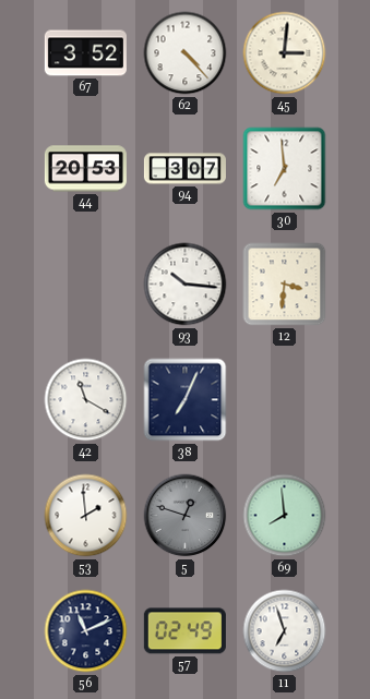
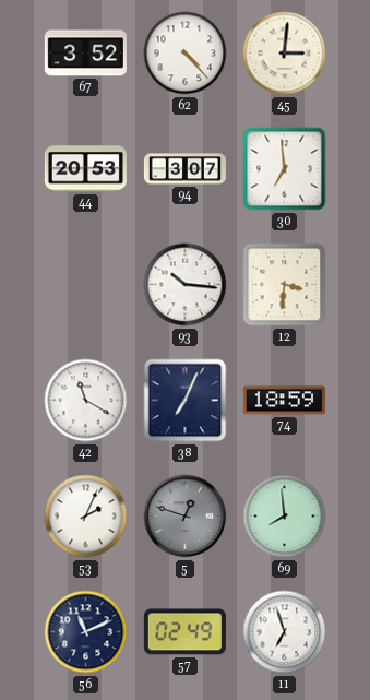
74: none -> 18:59 (284, 401)
53: 1:59 -> 2:04 (86, 517)
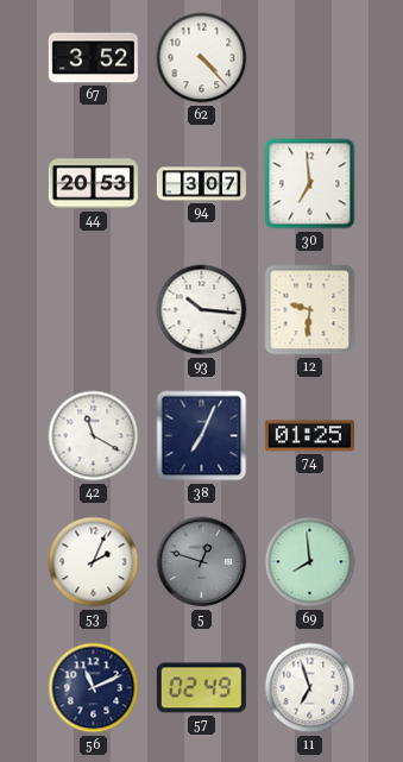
45: 3:01 -> none (285, 54)
12: 3:31 -> 9:31 (310, 310)
74: 18:59 -> 01:25 (309, 436)
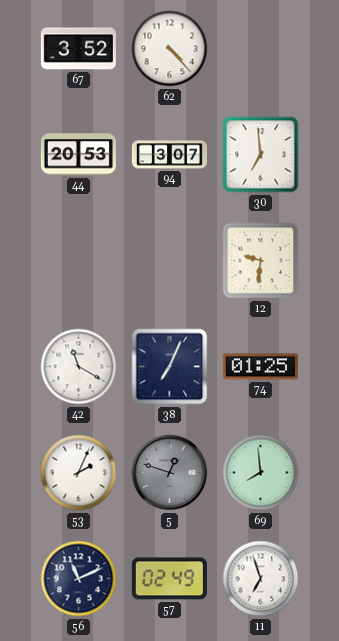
93: 10:16 -> none (202, 310)
